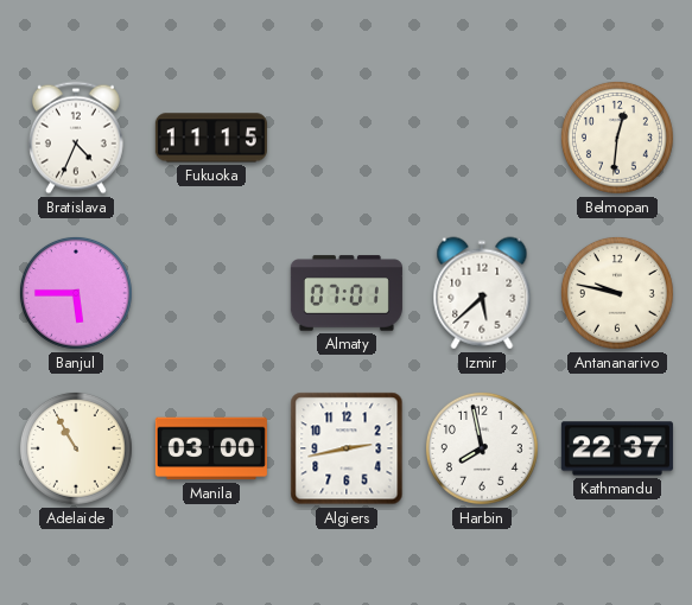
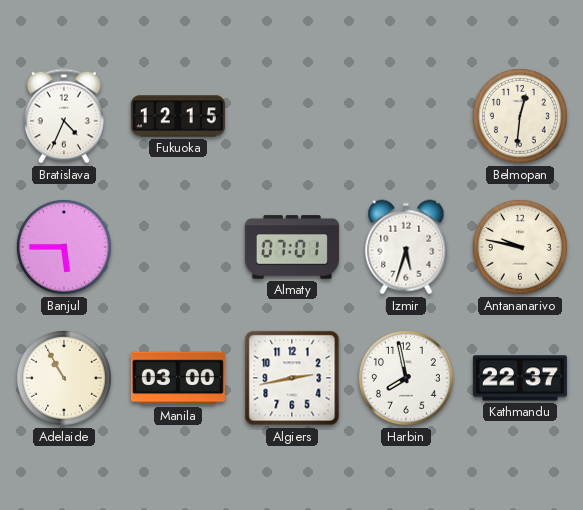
Fukuoka: 11:15 -> 12:15 (178, 116)
Izmir: 5:38 -> 5:33 (406, 247)
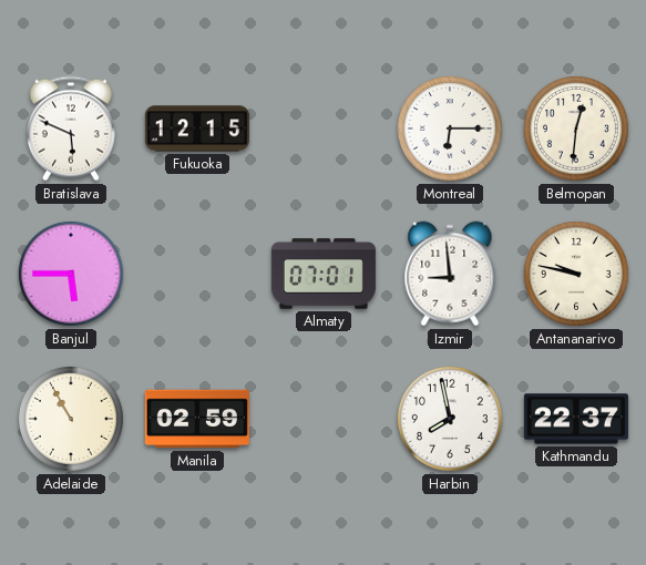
Bratislava: 4:34 -> 5:49 (71, 129)
Montreal: none -> 6:15 (450, 129)
Izmir: 5:33 -> 8:59 (450, 274)
Manila: 03:00 -> 02:59 (197, 419)
Algiers: 2:43 -> none (292, 378)
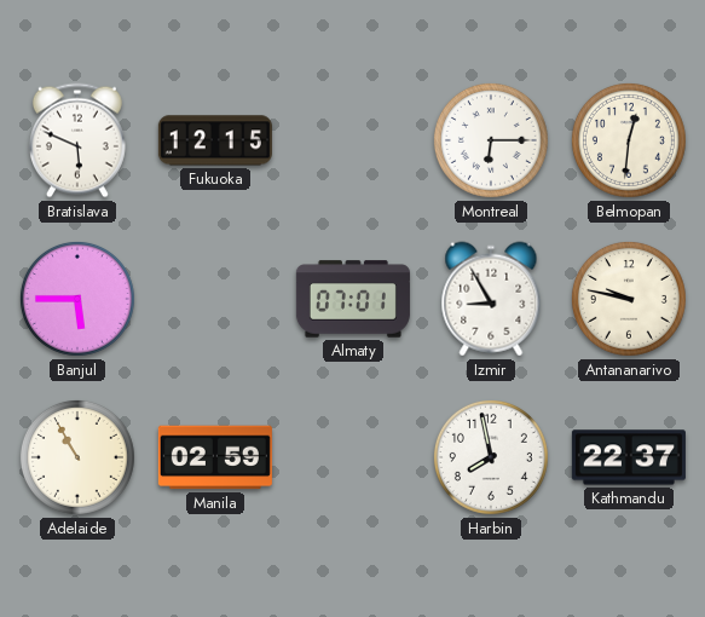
Izmir: 8:59 -> 8:55 (491, 299)
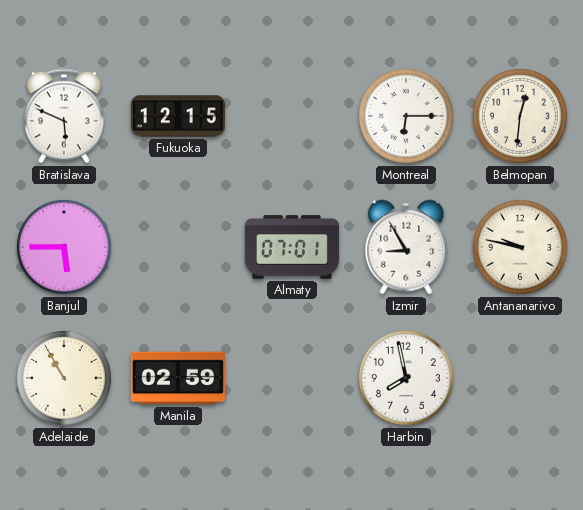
Kathmandu: 22:37 -> none (629, 457)
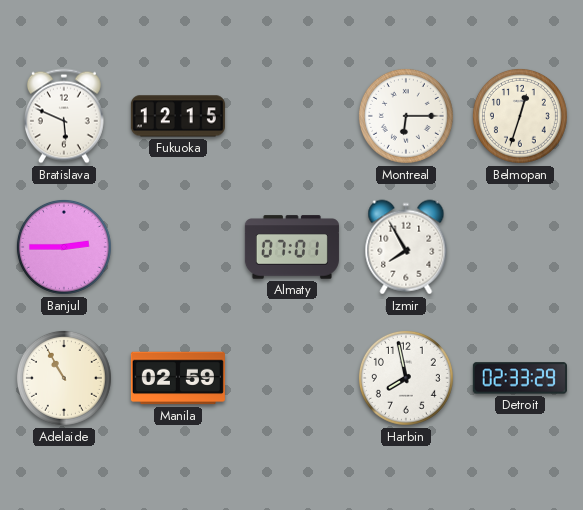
Belmopan: 12:31 -> 12:33 (520, 116)
Banjul: 5:45 -> 2:45 (64, 247)
Izmir: 8:55 -> 7:55 (406, 247)
Antananarivo: 9:47 -> none (520, 247)
Detroit: none -> 02:33 (520, 378)
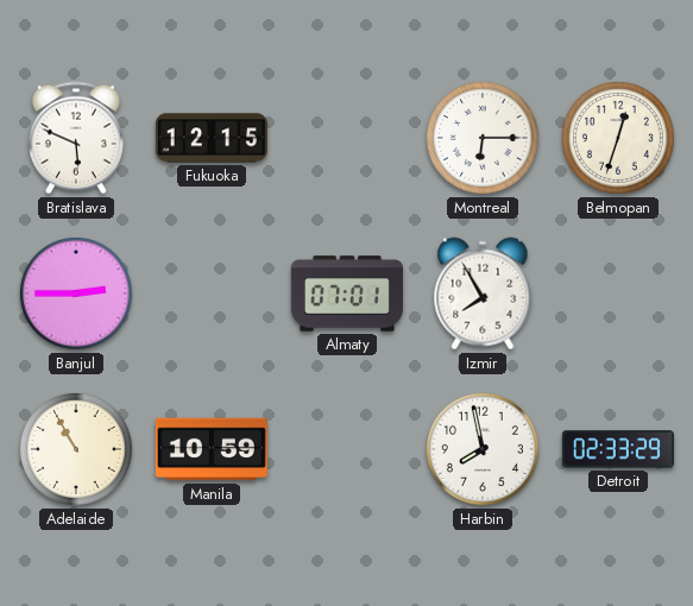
Manila: 02:59 -> 10:59 (212, 449)
